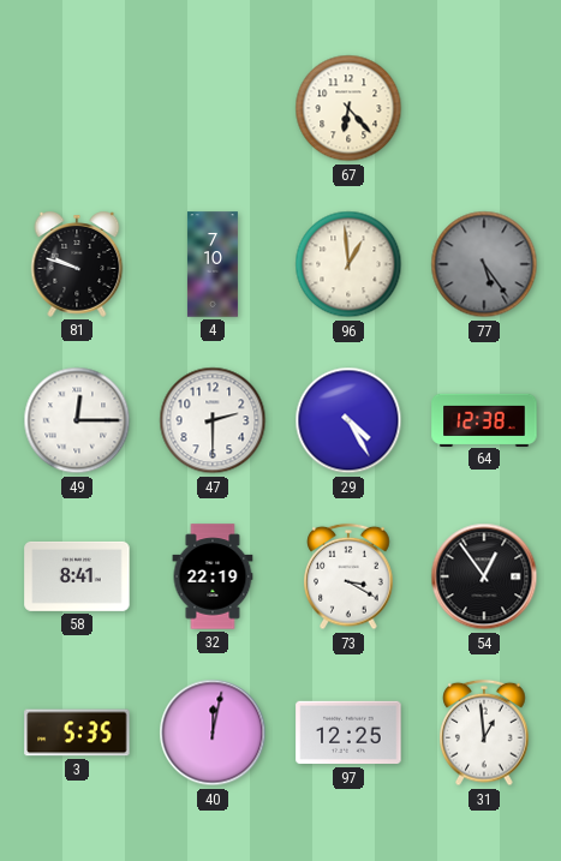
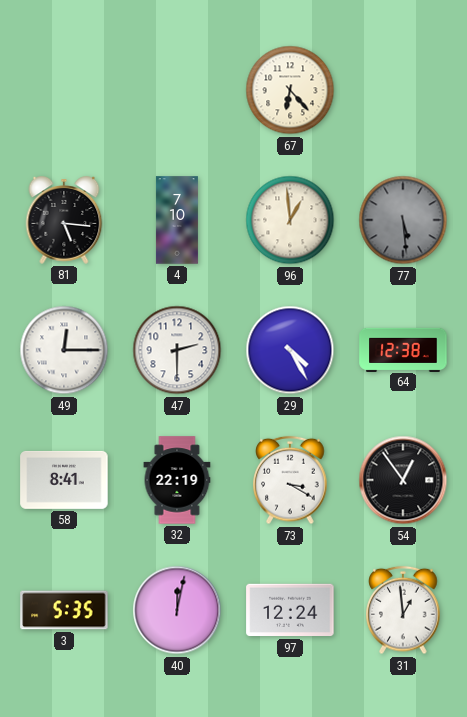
81: 9:48 -> 5:16 (64, 220)
77: 5:24 -> 5:29 (403, 220)
97: 12:25 -> 12:24 (290, 610)
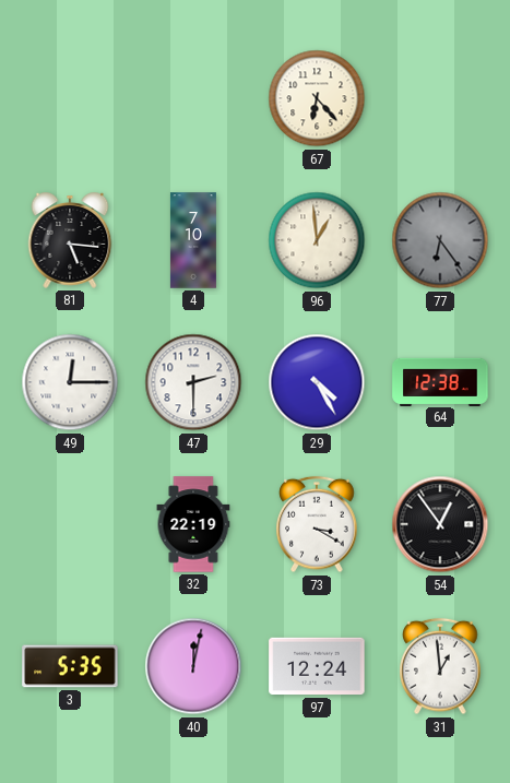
77: 5:29 -> 6:24 (440, 240)
58: 8:41 -> none (64, 480)
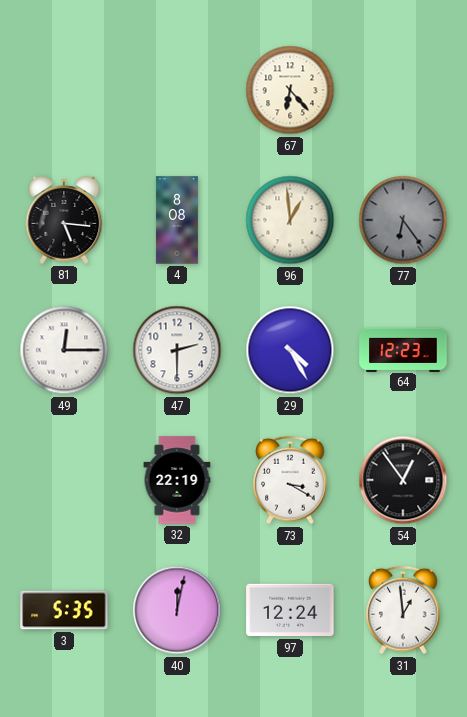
4: 7:10 -> 8:08 (177, 220)
64: 12:38 -> 12:23 (403, 349)
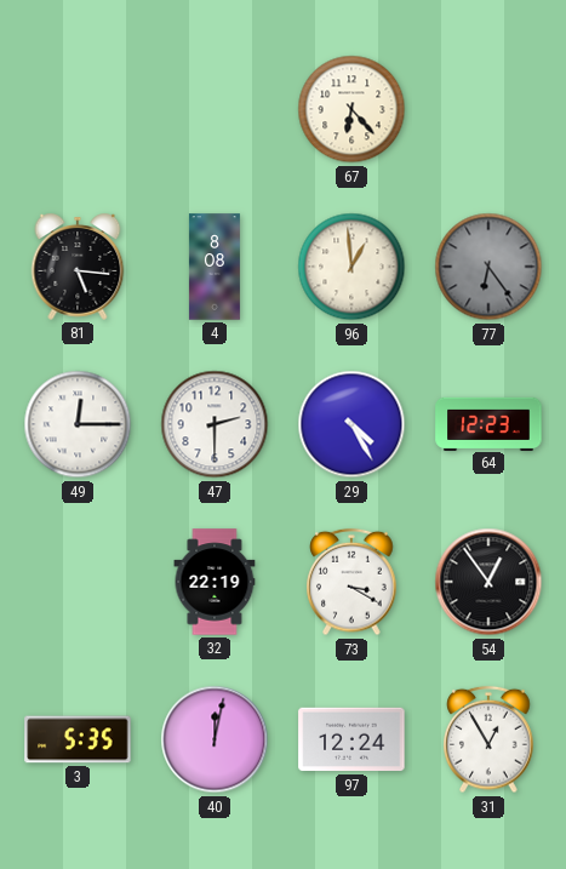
31: 12:59 -> 12:55 (488, 739)
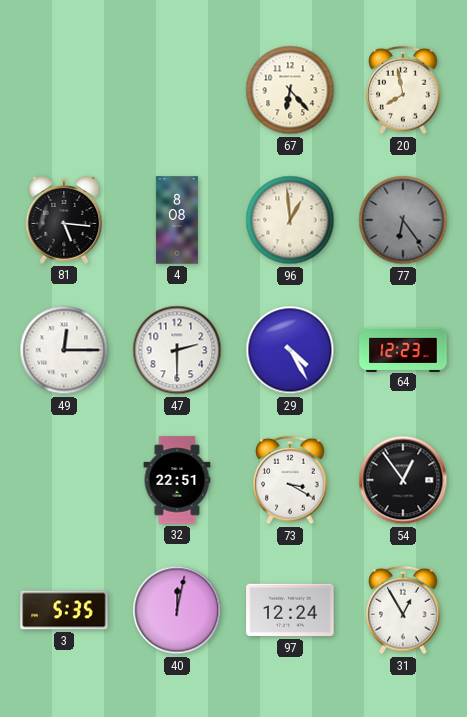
20: none -> 7:58 (403, 90)
32: 22:19 -> 22:51 (177, 480)
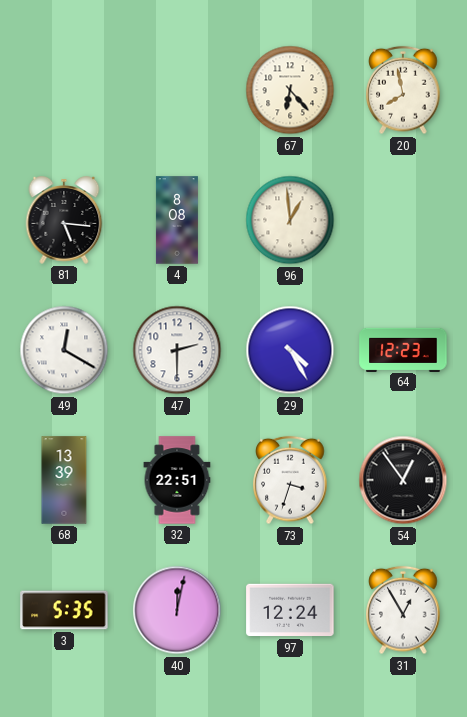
77: 6:24 -> none (403, 220)
49: 12:15 -> 12:20 (64, 350)
68: none -> 13:39 (64, 480)
73: 3:20 -> 3:33 (290, 480)
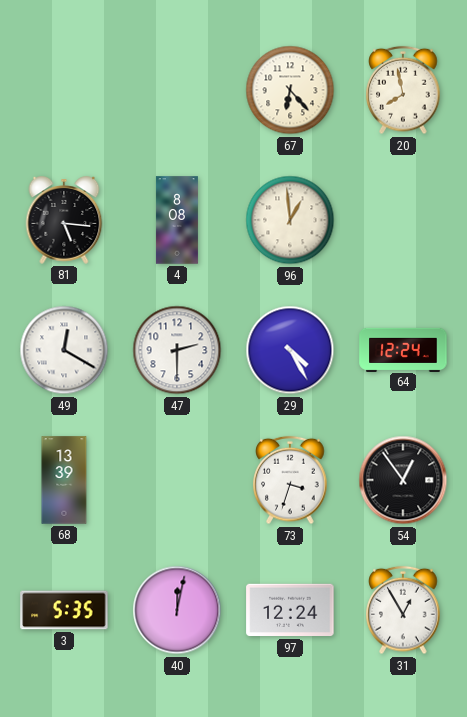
64: 12:23 -> 12:24 (403, 349)
32: 22:51 -> none (177, 480)
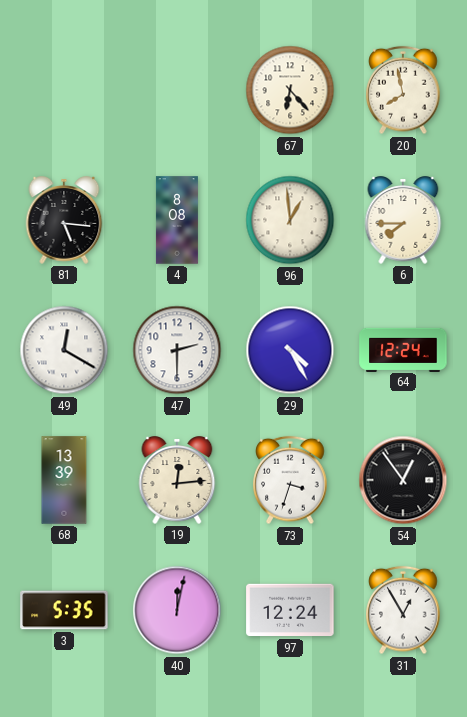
6: none -> 7:45 (403, 220)
19: none -> 12:14 (177, 480)
